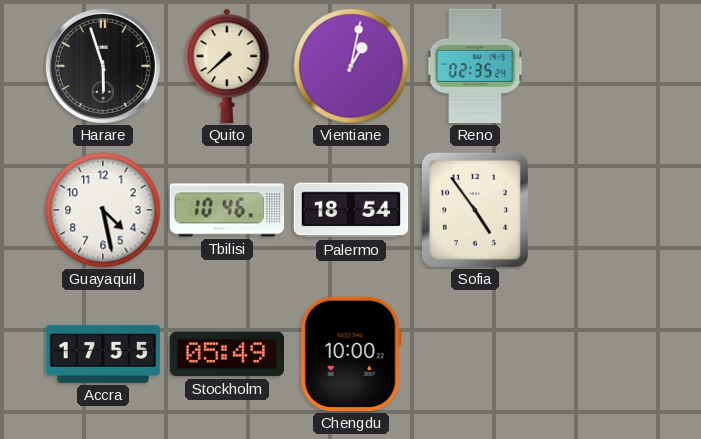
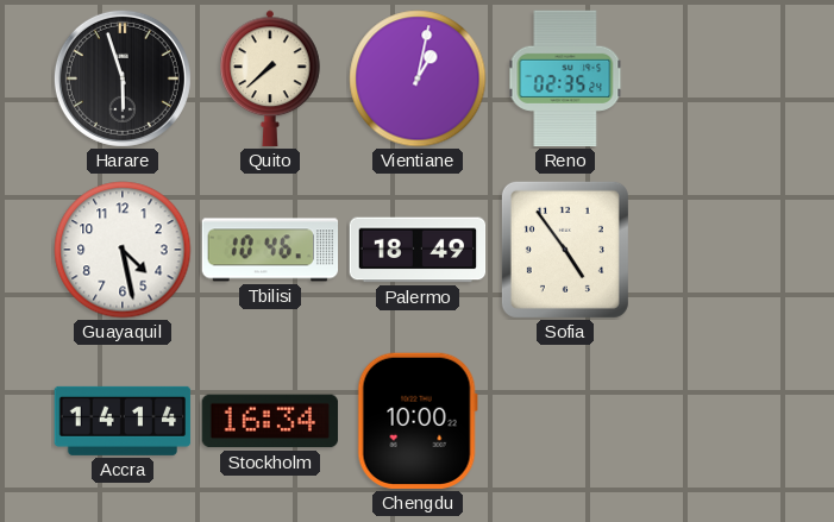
Palermo: 18:54 -> 18:49 (418, 250)
Accra: 17:55 -> 14:14 (123, 421)
Stockholm: 05:49 -> 16:34 (270, 421)
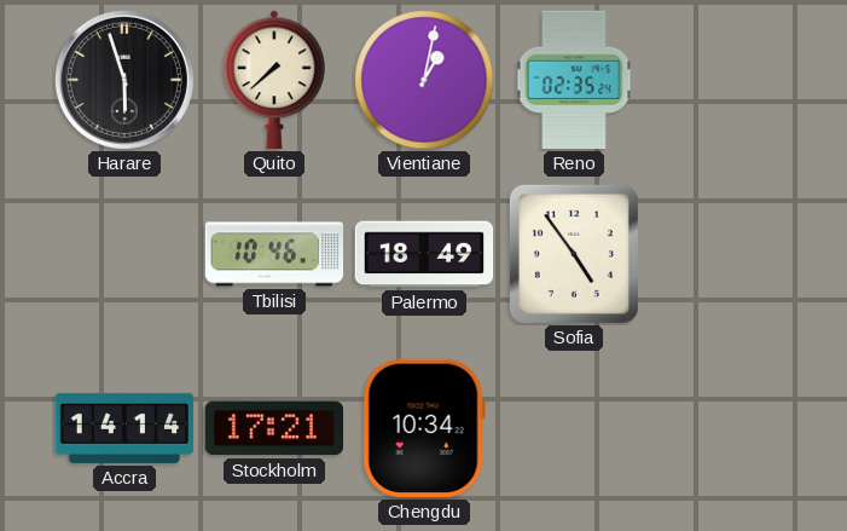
Guayaquil: 4:28 -> none (123, 250)
Stockholm: 16:34 -> 17:21 (274, 428)
Chengdu: 10:00 -> 10:34 (424, 428)
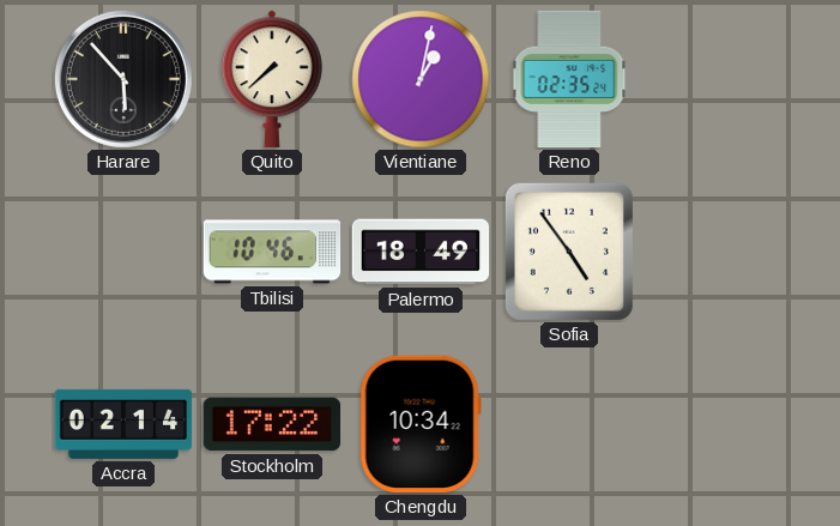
Harare: 5:57 -> 5:53 (123, 79)
Accra: 14:14 -> 02:14 (123, 424)
Stockholm: 17:21 -> 17:22 (272, 424)
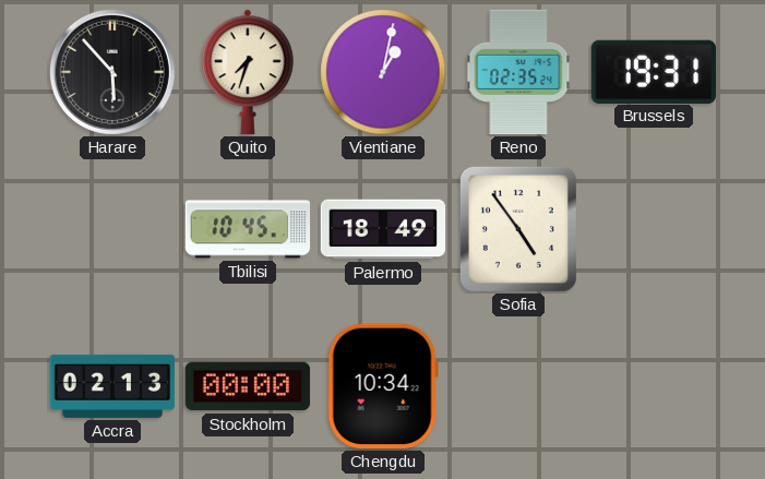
Quito: 7:38 -> 7:33 (248, 72)
Brussels: none -> 19:31 (653, 71)
Tbilisi: 10:46 -> 10:45 (248, 229)
Accra: 02:14 -> 02:13 (112, 386)
Stockholm: 17:22 -> 00:00 (248, 386)
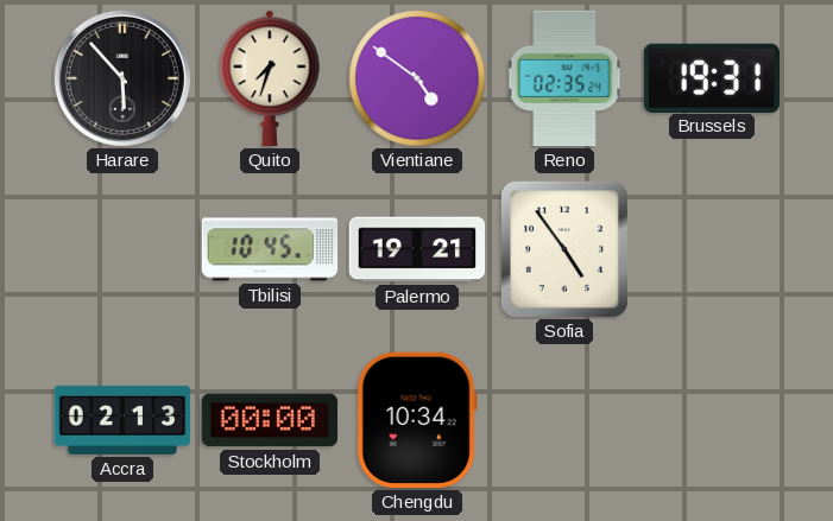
Vientiane: 1:02 -> 4:51 (417, 78)
Palermo: 18:49 -> 19:21 (417, 249)
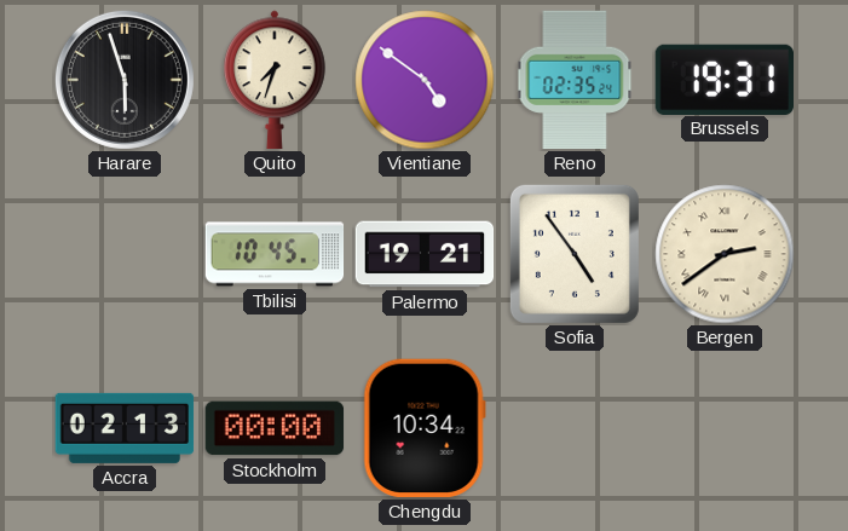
Harare: 5:53 -> 5:57 (125, 80)
Bergen: none -> 2:39 (725, 254)
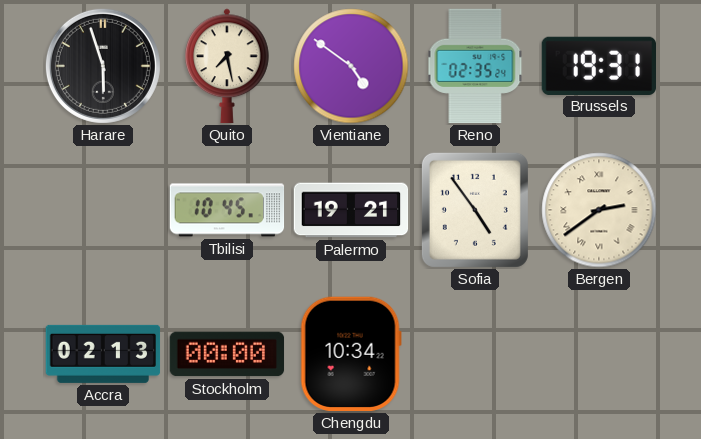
Quito: 7:33 -> 7:28 (227, 66)
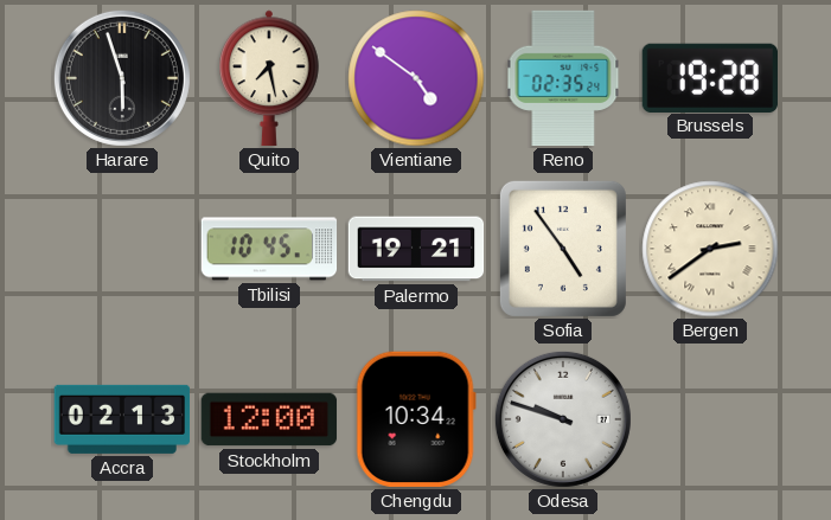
Brussels: 19:31 -> 19:28 (709, 77)
Stockholm: 00:00 -> 12:00 (269, 419)
Odesa: none -> 9:48 (563, 419)
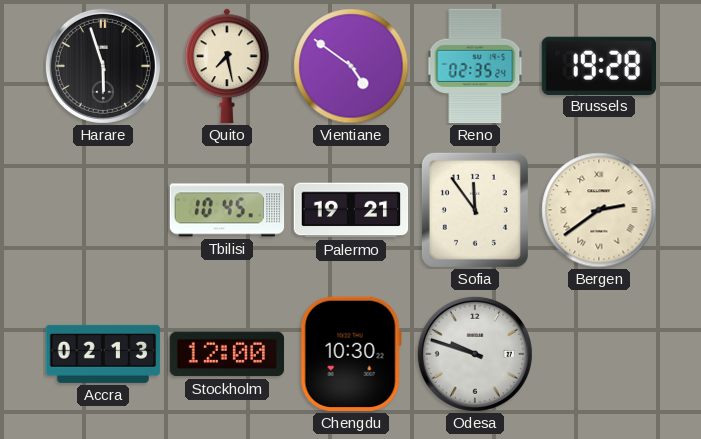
Sofia: 4:54 -> 11:54 (475, 210)
Chengdu: 10:34 -> 10:30 (351, 354)
